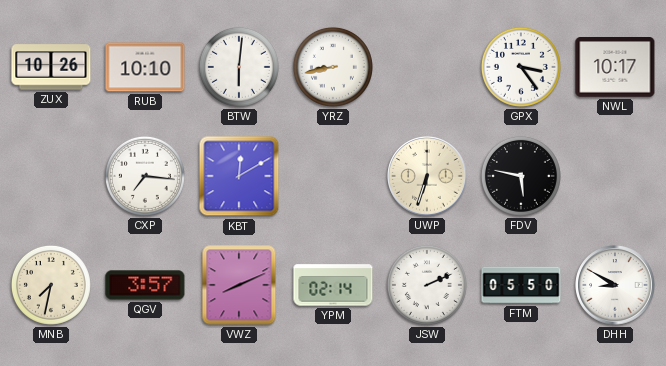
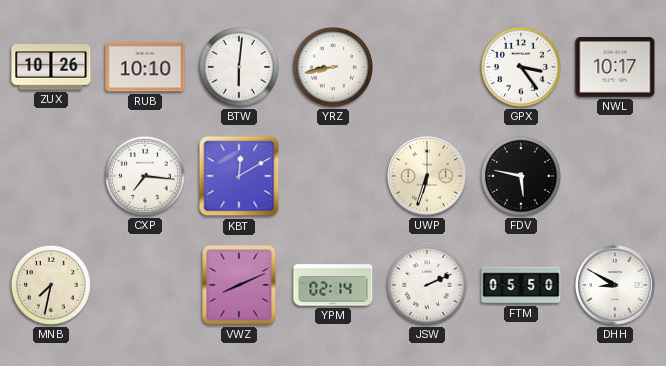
QGV: 3:57 -> none (145, 285)
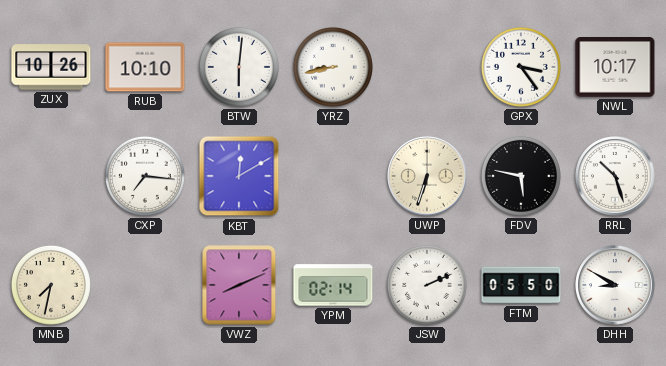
RRL: none -> 10:27 (615, 176)
